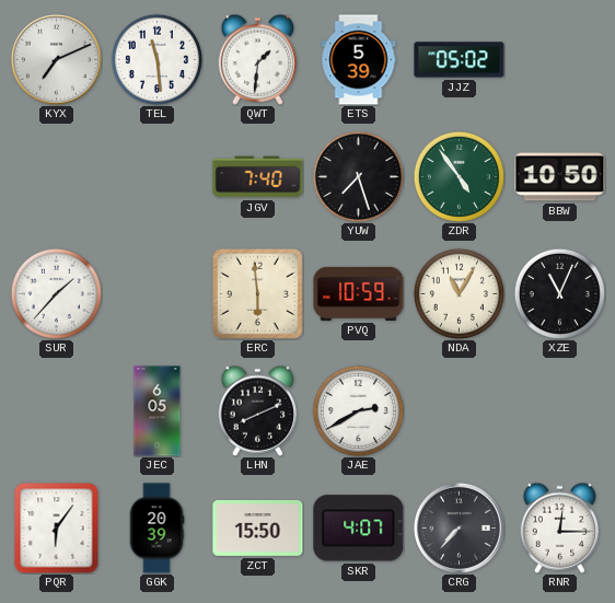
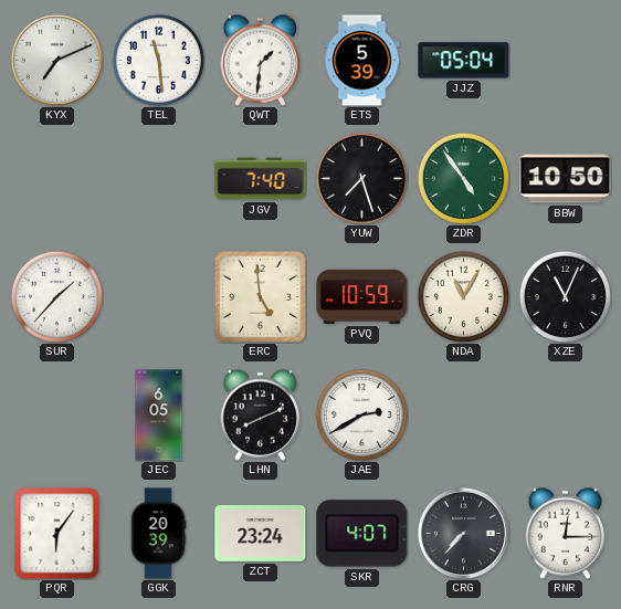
JJZ: 05:02 -> 05:04 (464, 61)
ERC: 5:59 -> 4:59 (260, 296)
ZCT: 15:50 -> 23:24 (261, 533)
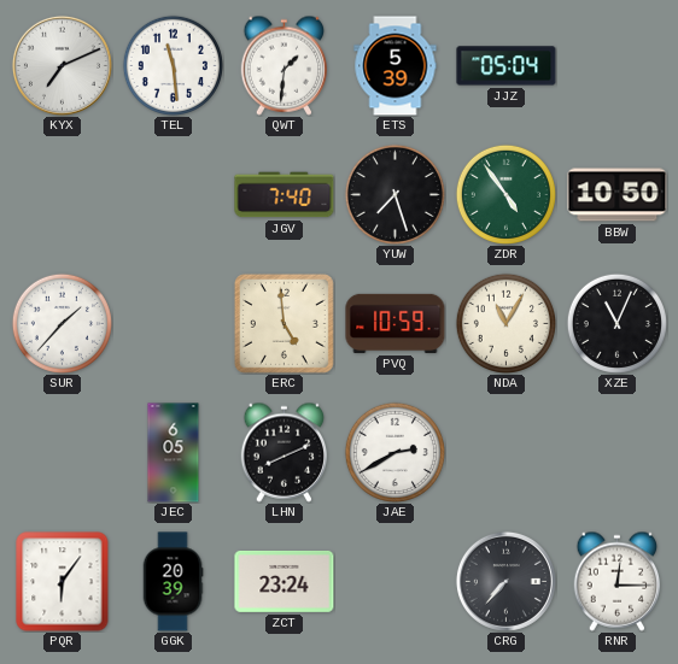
SKR: 4:07 -> none (362, 534)
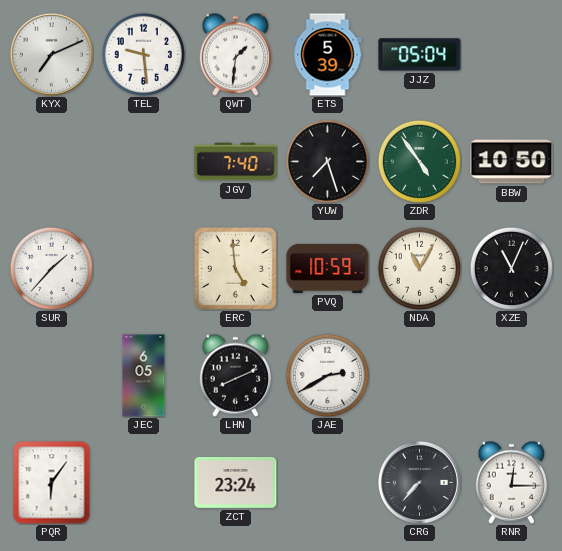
TEL: 11:29 -> 9:29 (143, 54)
GGK: 20:39 -> none (173, 582)
